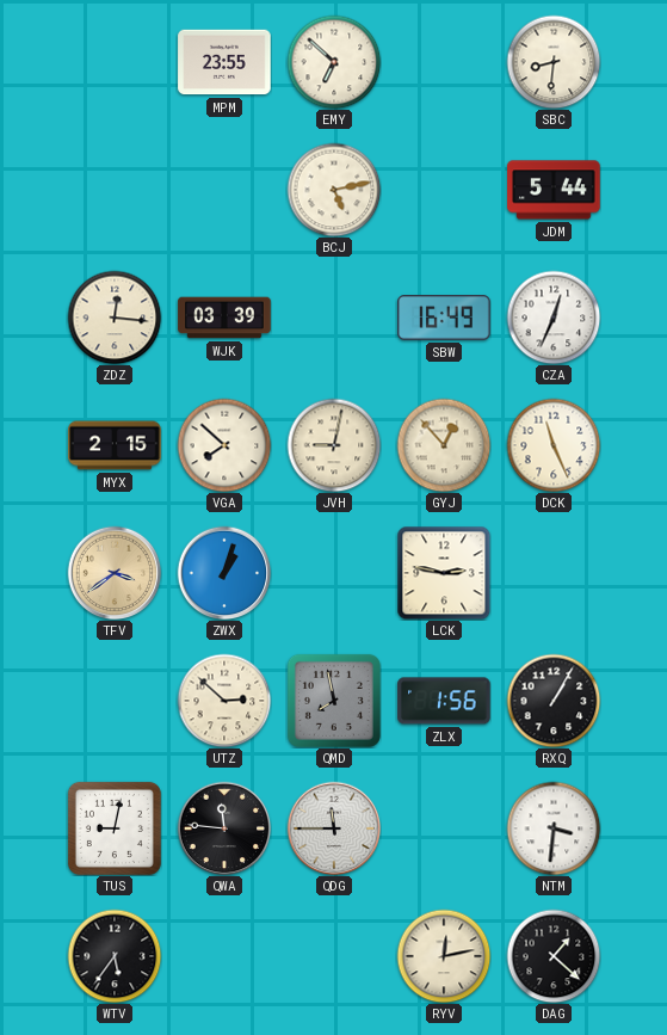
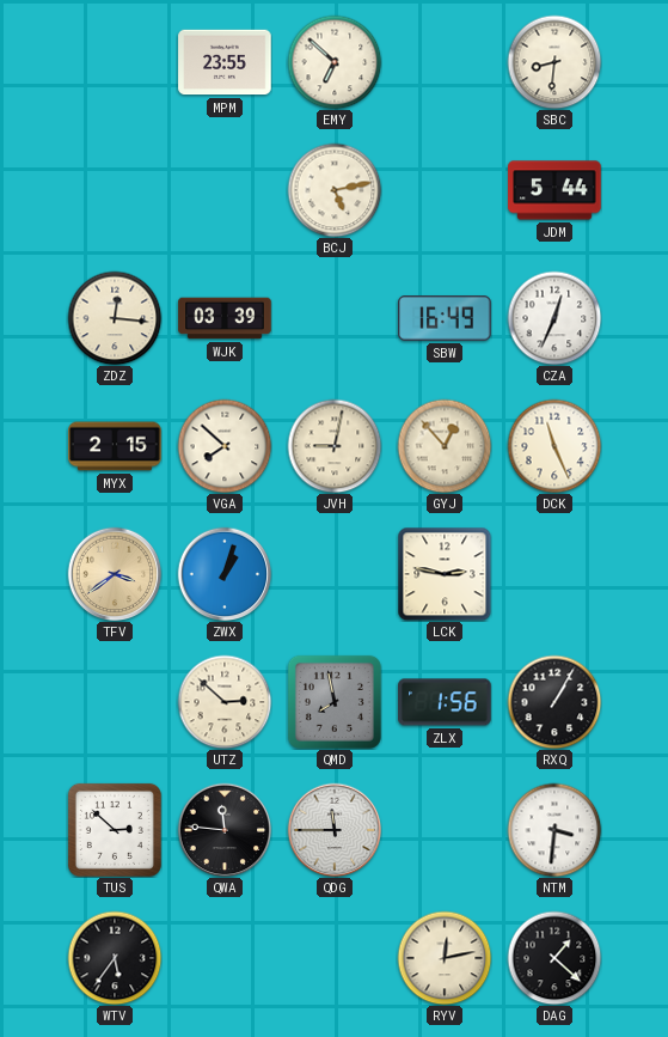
TUS: 9:02 -> 2:52 (115, 830)
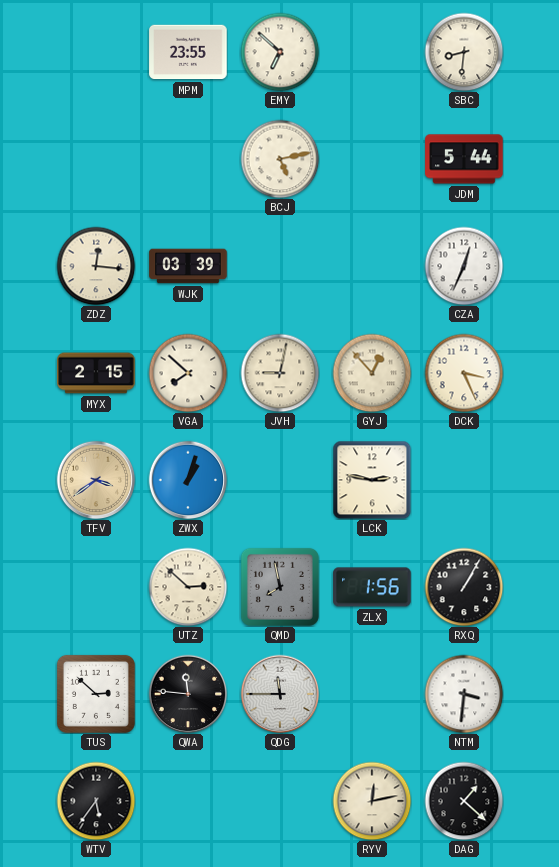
SBW: 16:49 -> none (445, 318)
DCK: 11:26 -> 3:26 (464, 373)
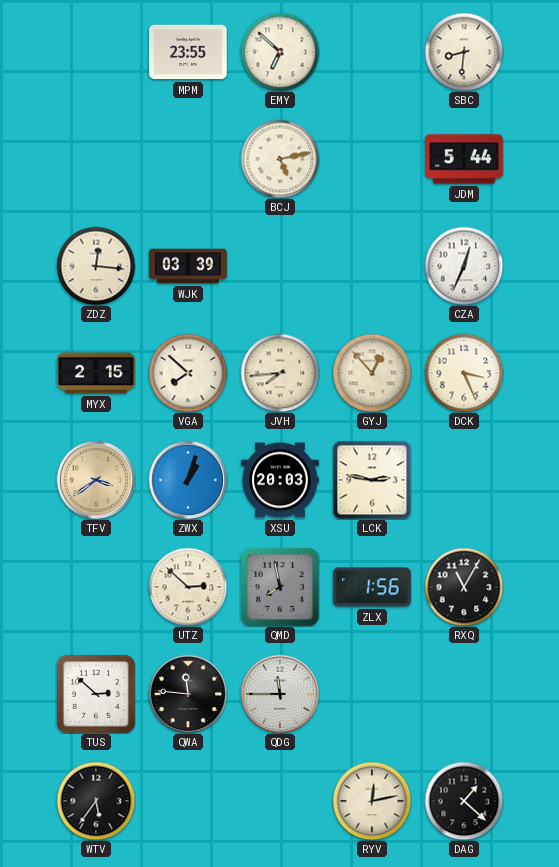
JVH: 9:02 -> 7:44 (280, 373)
XSU: none -> 20:03 (280, 480)
RXQ: 1:05 -> 11:05 (464, 587)
NTM: 3:31 -> none (464, 694)
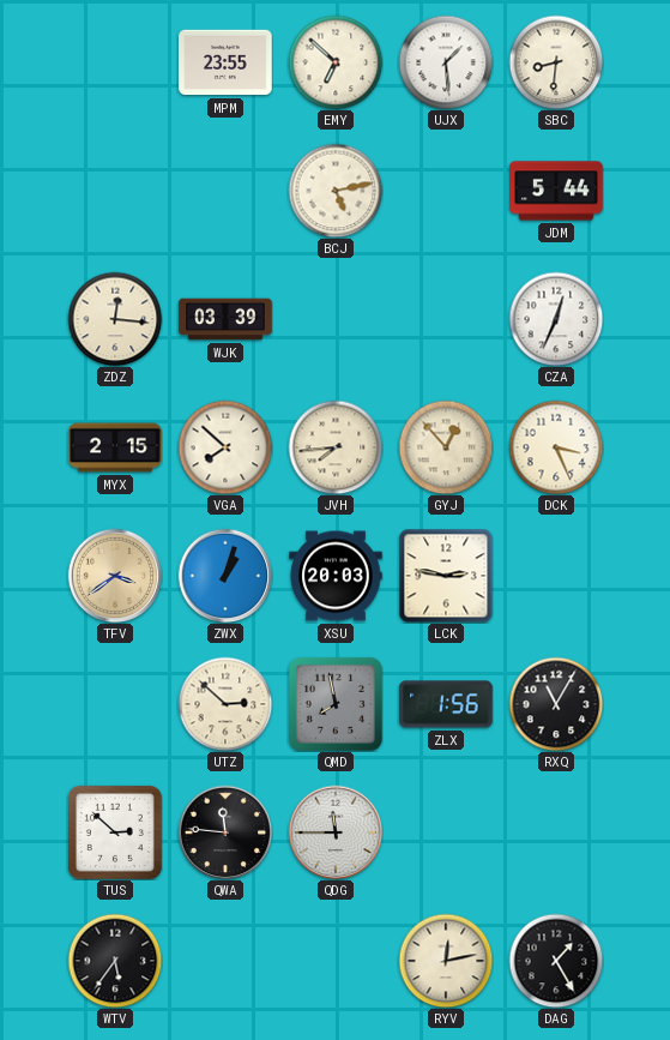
UJX: none -> 1:29 (446, 62)
DAG: 1:22 -> 1:25 (556, 961)
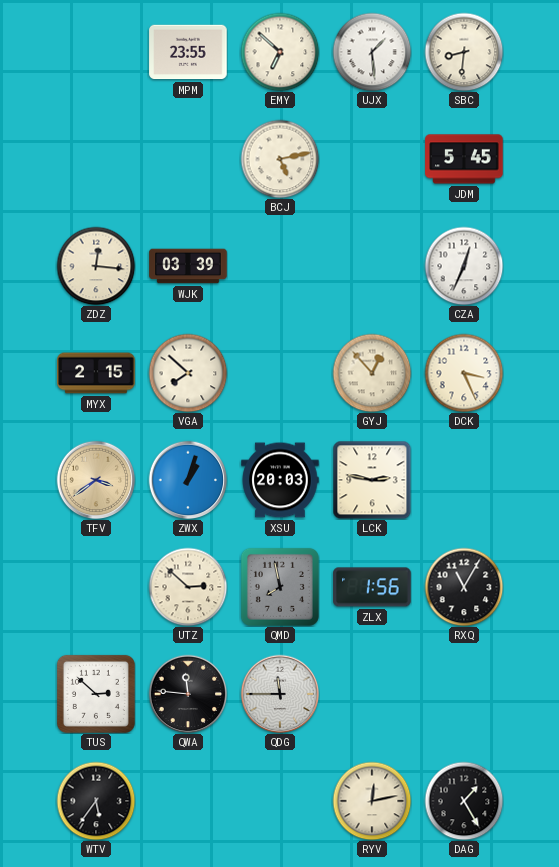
JDM: 5:44 -> 5:45 (464, 159)
JVH: 7:44 -> none (336, 447)
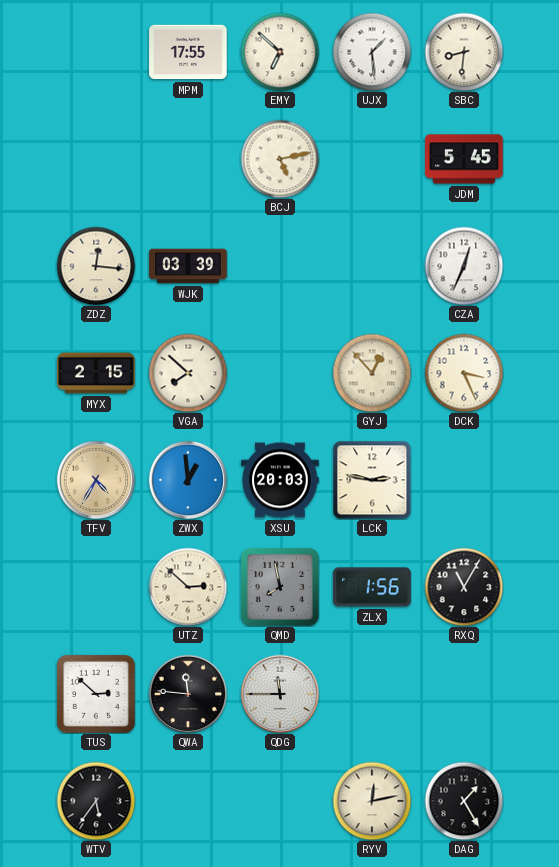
MPM: 23:55 -> 17:55 (188, 52)
TFV: 3:39 -> 4:35 (96, 480)
ZWX: 1:03 -> 12:59 (188, 480)
